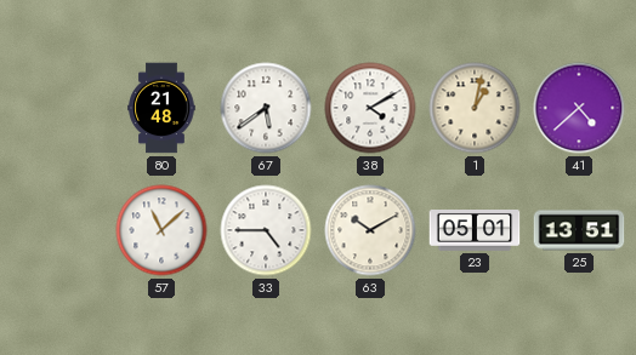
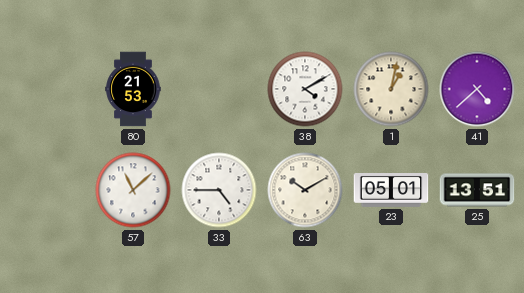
80: 21:48 -> 21:53 (133, 89)
67: 5:39 -> none (266, 108)
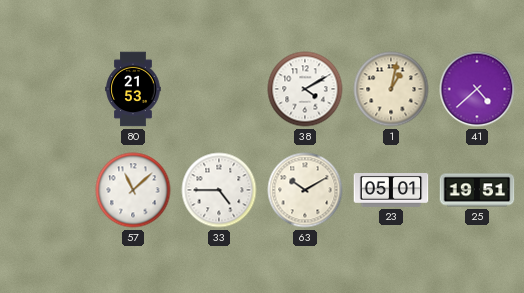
25: 13:51 -> 19:51 (477, 190)
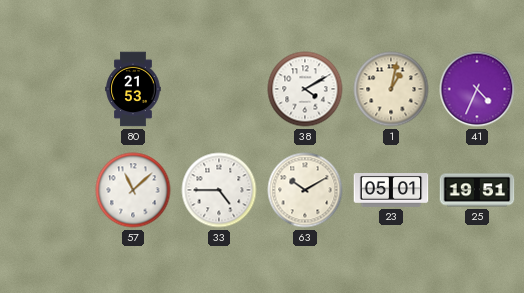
41: 4:38 -> 4:34 (477, 89)
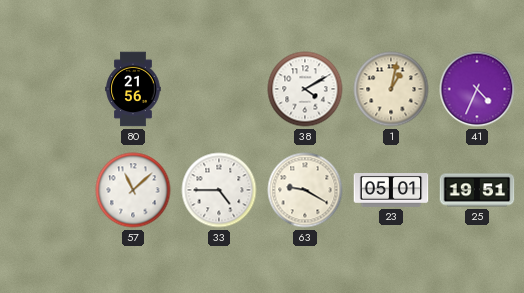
80: 21:53 -> 21:56 (133, 89)
63: 10:10 -> 9:20 (305, 190)
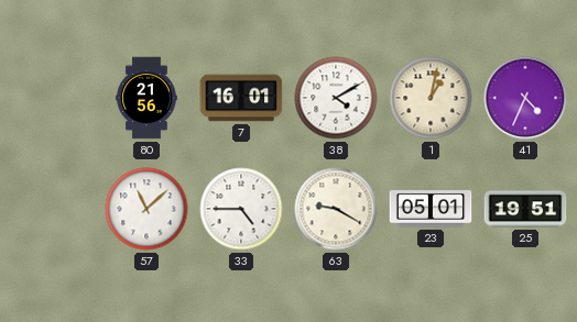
7: none -> 16:01 (241, 98)
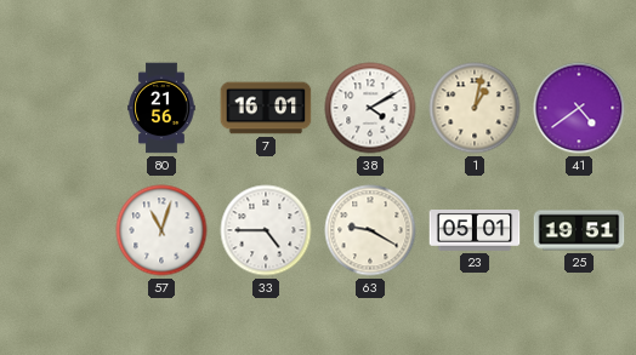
41: 4:34 -> 4:39 (579, 108)
57: 11:08 -> 11:03 (161, 230)
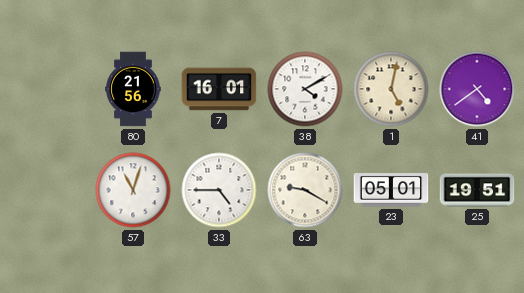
1: 1:02 -> 5:02 (391, 89)
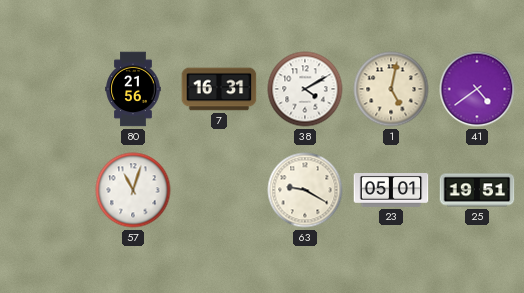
7: 16:01 -> 16:31 (219, 89)
33: 4:45 -> none (219, 190)
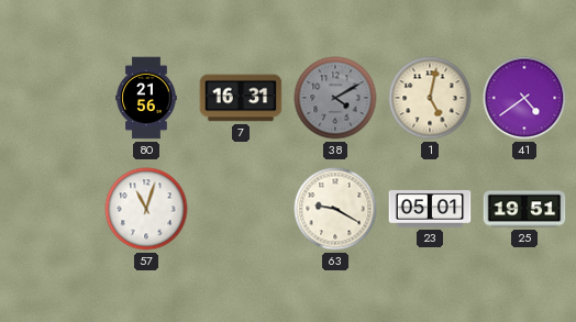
38 dial: white -> grey (335, 98)
